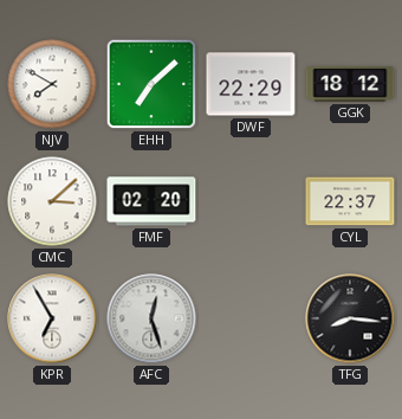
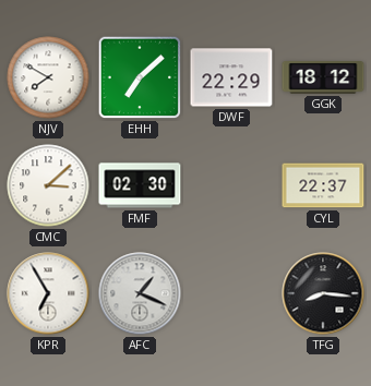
FMF: 02:20 -> 02:30 (140, 185)
AFC: 12:27 -> 1:19 (140, 293)
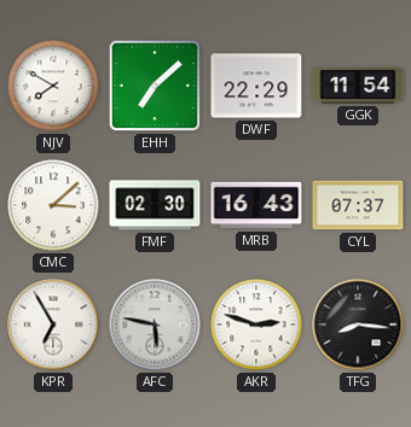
GGK: 18:12 -> 11:54 (358, 86)
MRB: none -> 16:43 (256, 205)
CYL: 22:37 -> 07:37 (358, 205)
AFC: 1:19 -> 5:47 (155, 324)
AKR: none -> 2:48 (256, 324)
